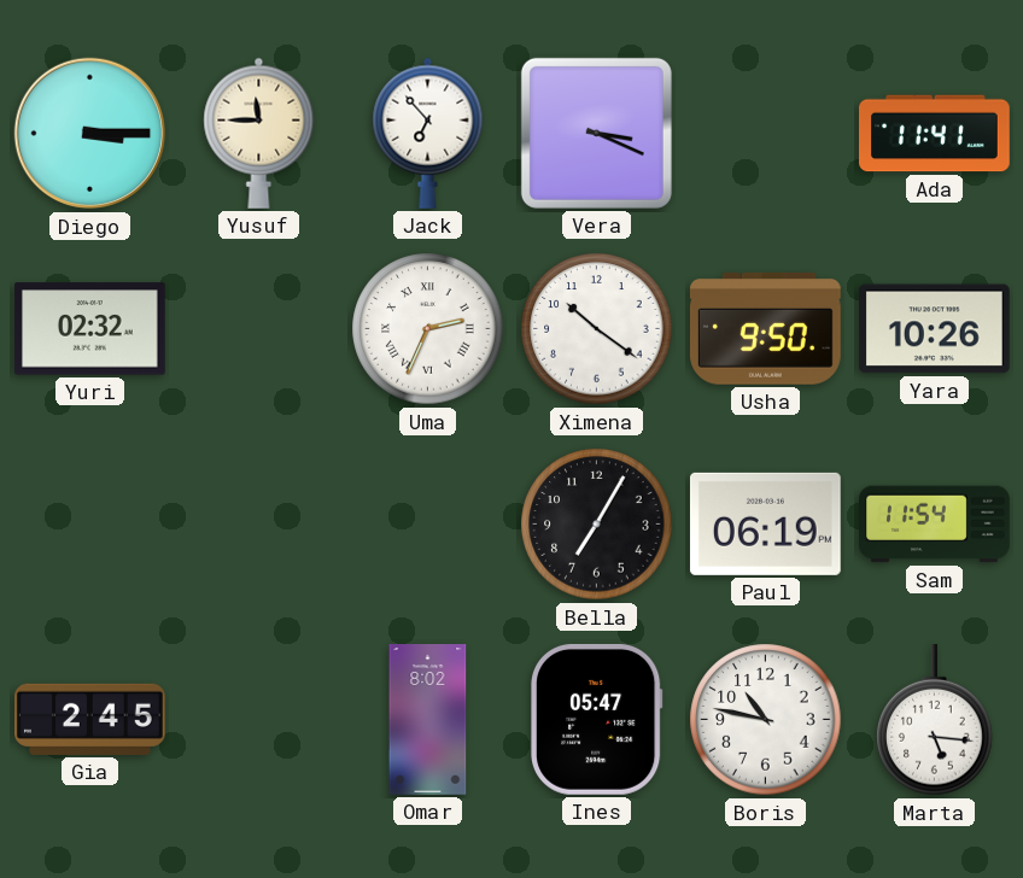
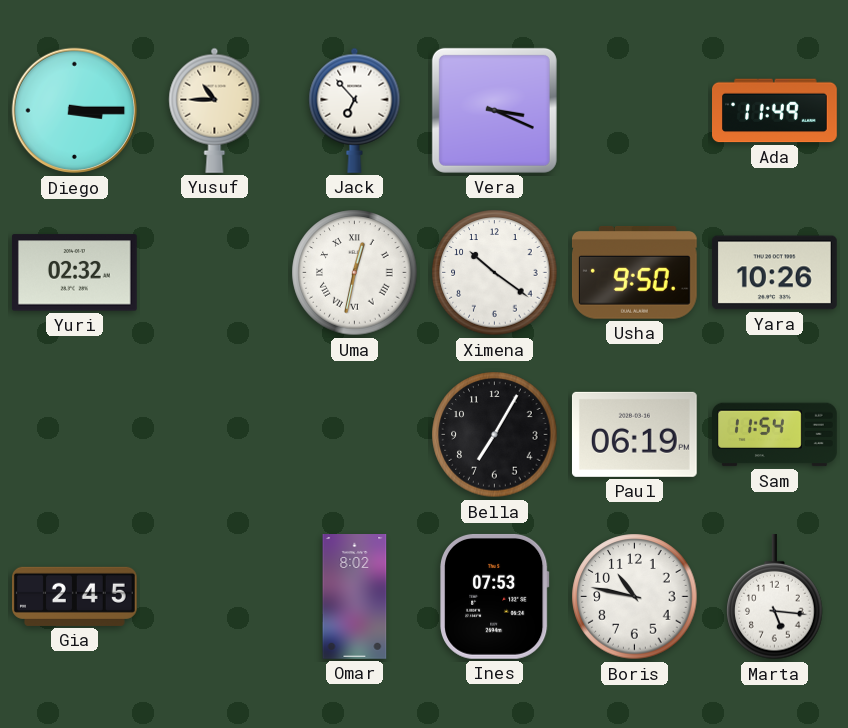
Yusuf: 11:45 -> 10:45 (215, 110)
Ada: 11:41 -> 11:49 (775, 111)
Uma: 2:34 -> 12:32 (355, 273)
Ines: 05:47 -> 07:53 (495, 596)
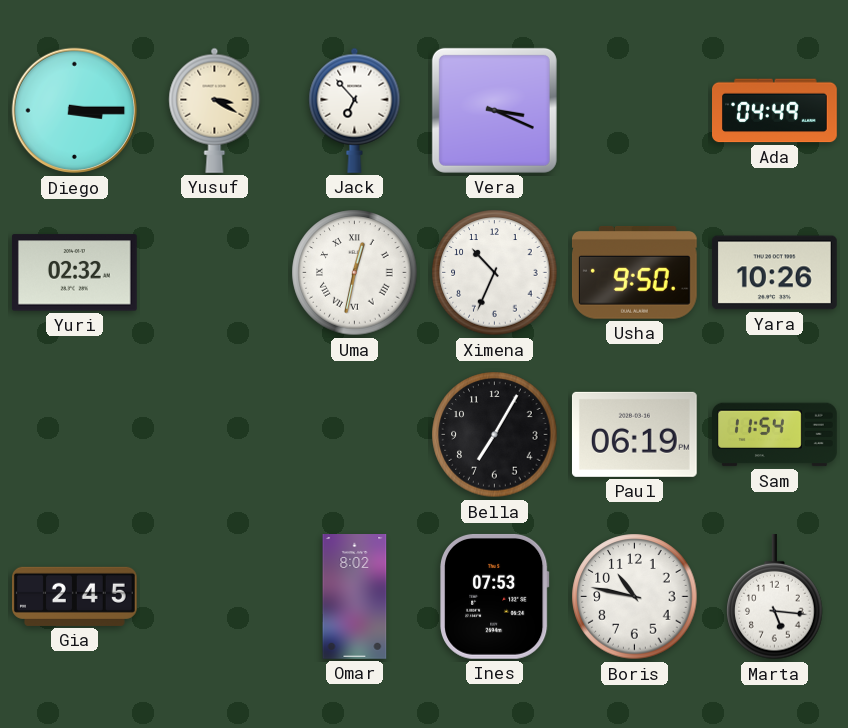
Yusuf: 10:45 -> 3:20 (215, 110)
Ada: 11:49 -> 04:49 (775, 111)
Ximena: 10:21 -> 10:34 (495, 273)
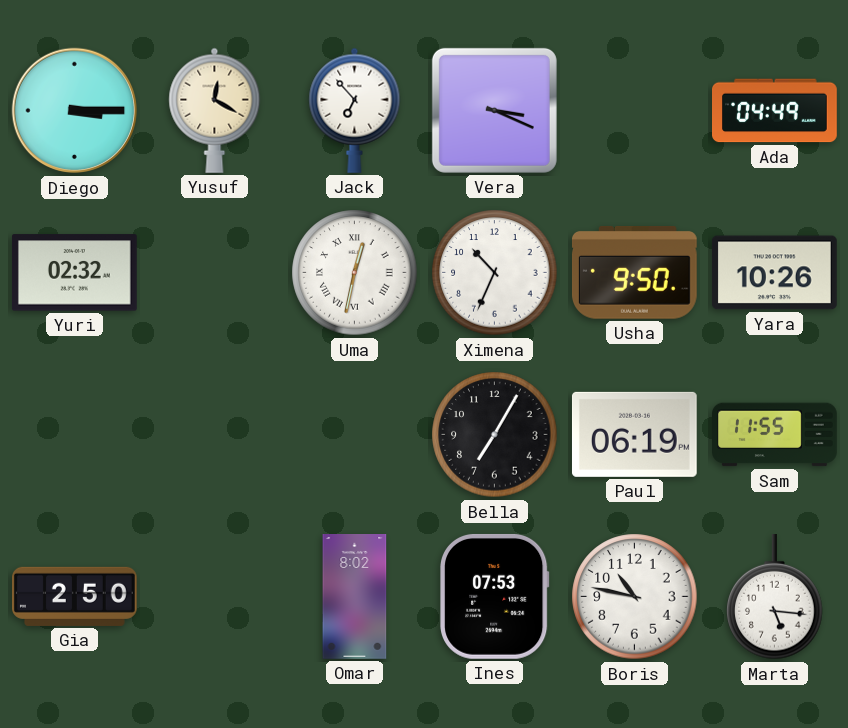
Yusuf: 3:20 -> 12:20 (215, 110)
Sam: 11:54 -> 11:55 (775, 435)
Gia: 2:45 -> 2:50 (75, 596)
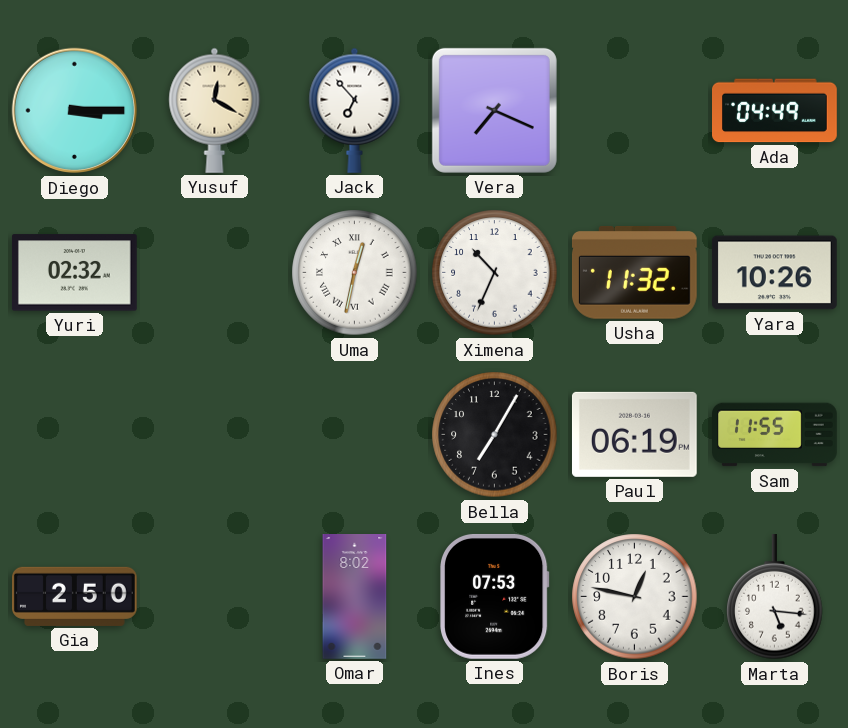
Vera: 3:19 -> 7:19 (494, 110)
Usha: 9:50 -> 11:32 (634, 273)
Boris: 10:47 -> 12:47 (635, 597)
